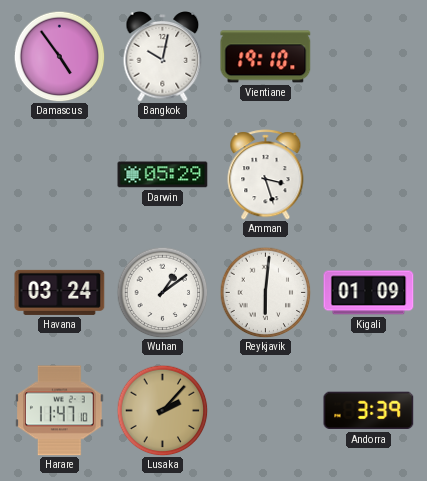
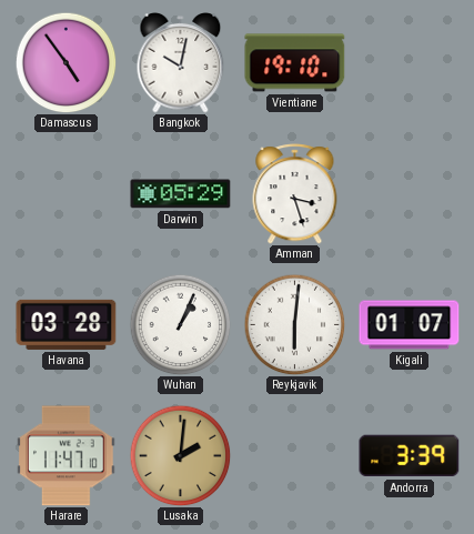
Havana: 03:24 -> 03:28 (67, 324)
Wuhan: 1:09 -> 1:04 (180, 324)
Kigali: 01:09 -> 01:07 (410, 325)
Lusaka: 2:07 -> 2:01 (180, 455)
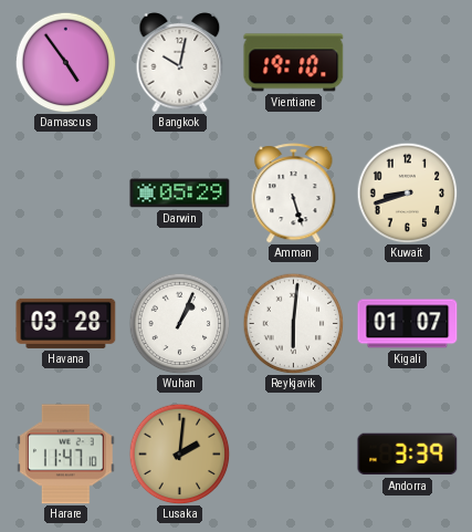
Amman: 3:27 -> 5:27 (294, 194)
Kuwait: none -> 8:42 (407, 192)
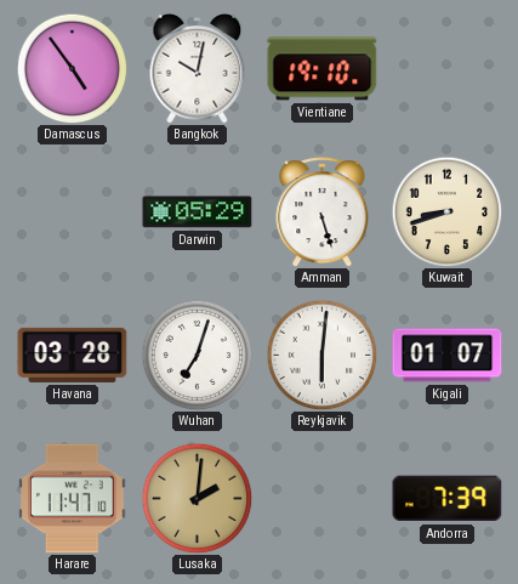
Wuhan: 1:04 -> 7:03 (197, 355)
Andorra: 3:39 -> 7:39 (448, 499)
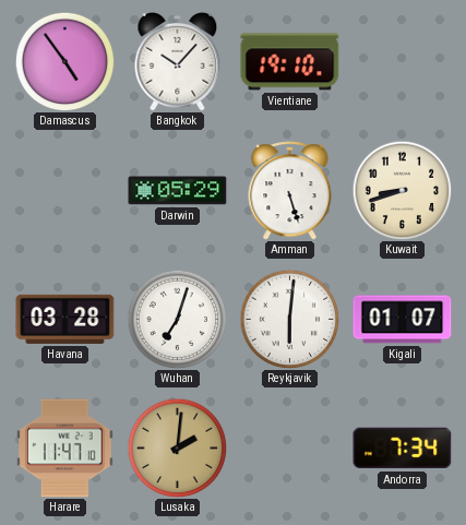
Bangkok: 10:02 -> 10:07 (178, 62)
Andorra: 7:39 -> 7:34 (403, 449)
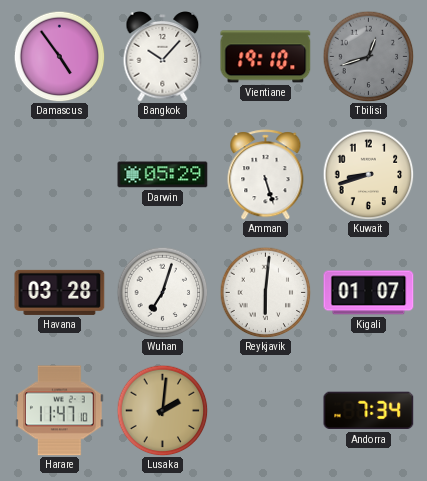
Tbilisi: none -> 12:42 (368, 56)
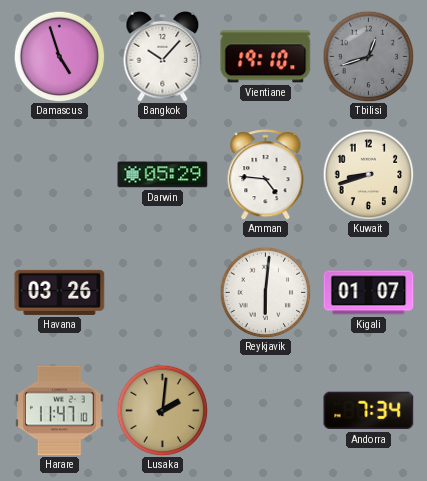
Damascus: 4:54 -> 4:57 (59, 56)
Amman: 5:27 -> 4:46 (266, 175)
Havana: 03:28 -> 03:26 (60, 292)
Wuhan: 7:03 -> none (162, 292)
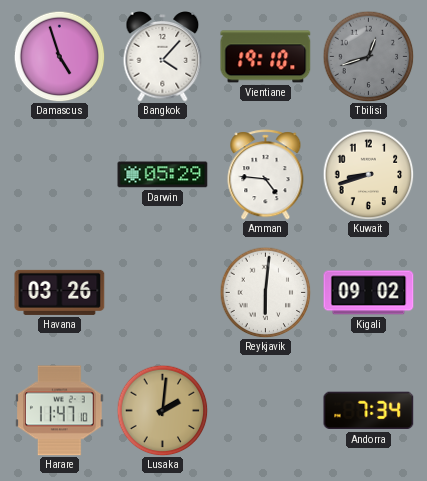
Bangkok: 10:07 -> 4:07 (163, 57)
Kigali: 01:07 -> 09:02 (369, 293)
